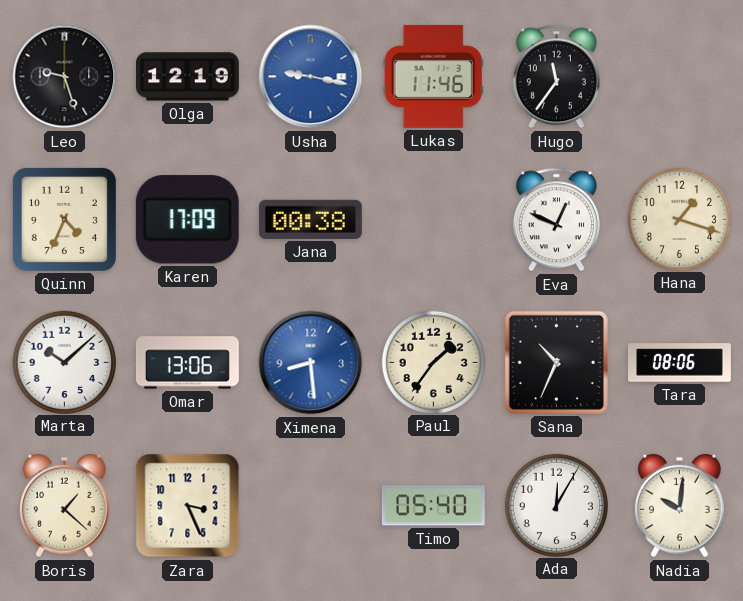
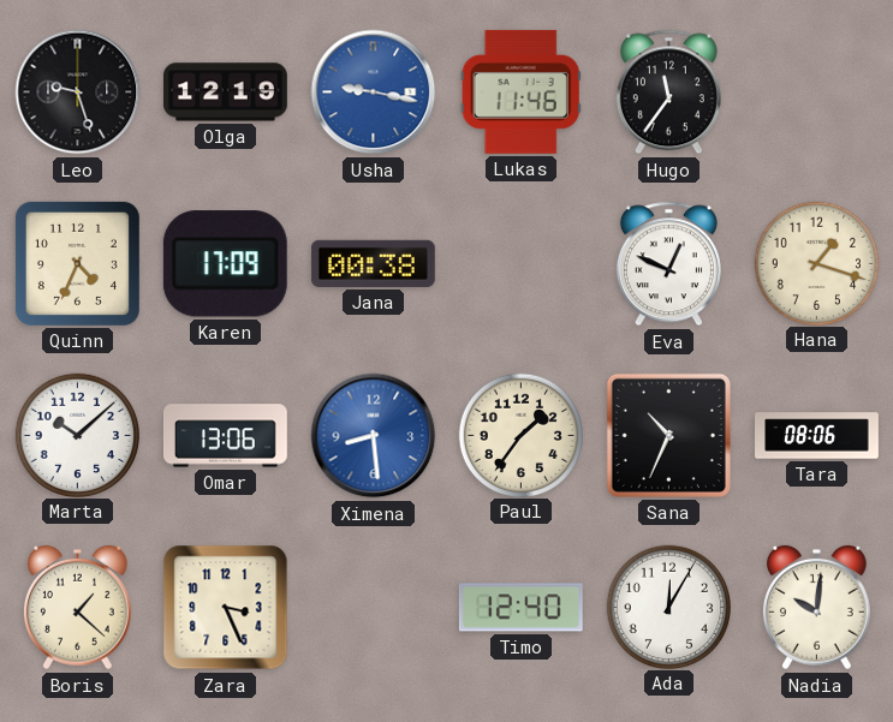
Timo: 05:40 -> 12:40 (520, 608)
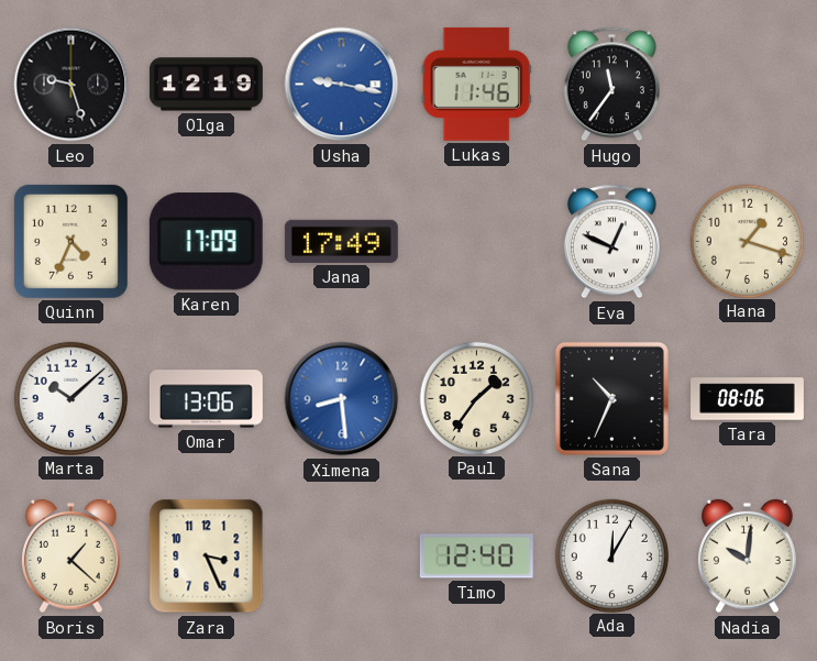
Jana: 00:38 -> 17:49 (341, 241)
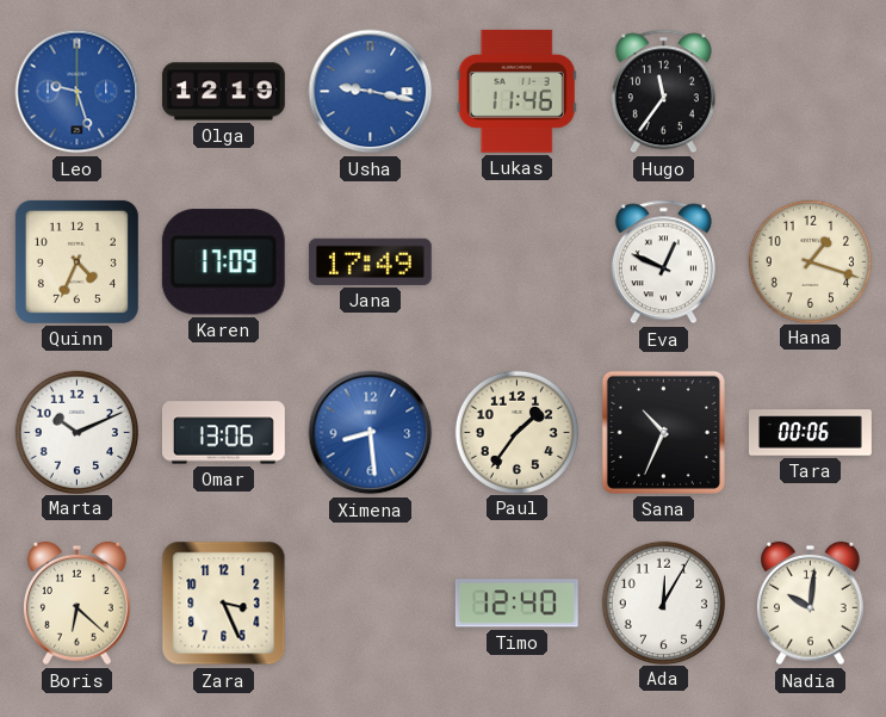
Leo dial: black -> blue (78, 92)
Marta: 10:08 -> 10:11 (76, 432)
Tara: 08:06 -> 00:06 (811, 433)
Boris: 1:22 -> 6:22 (78, 604)
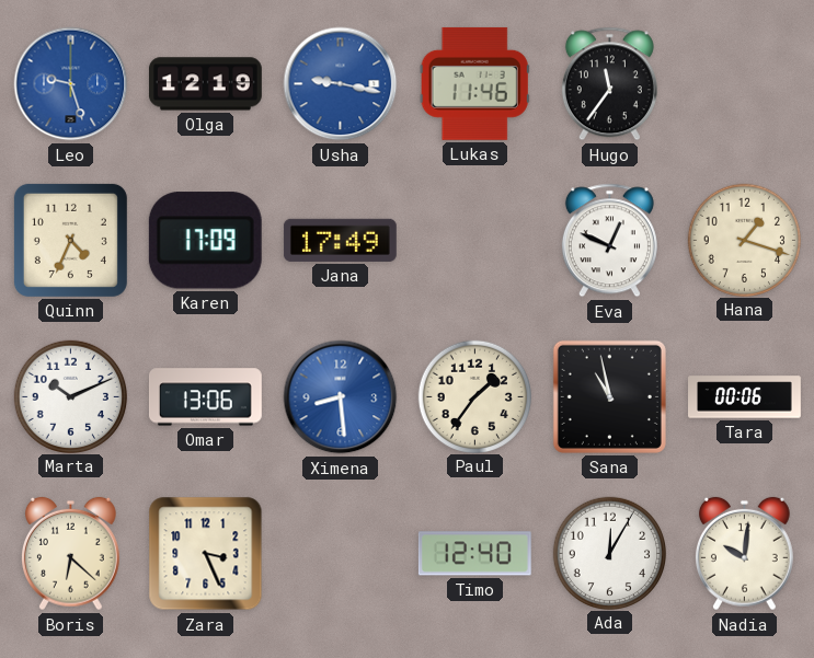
Sana: 10:34 -> 10:58 (609, 396)
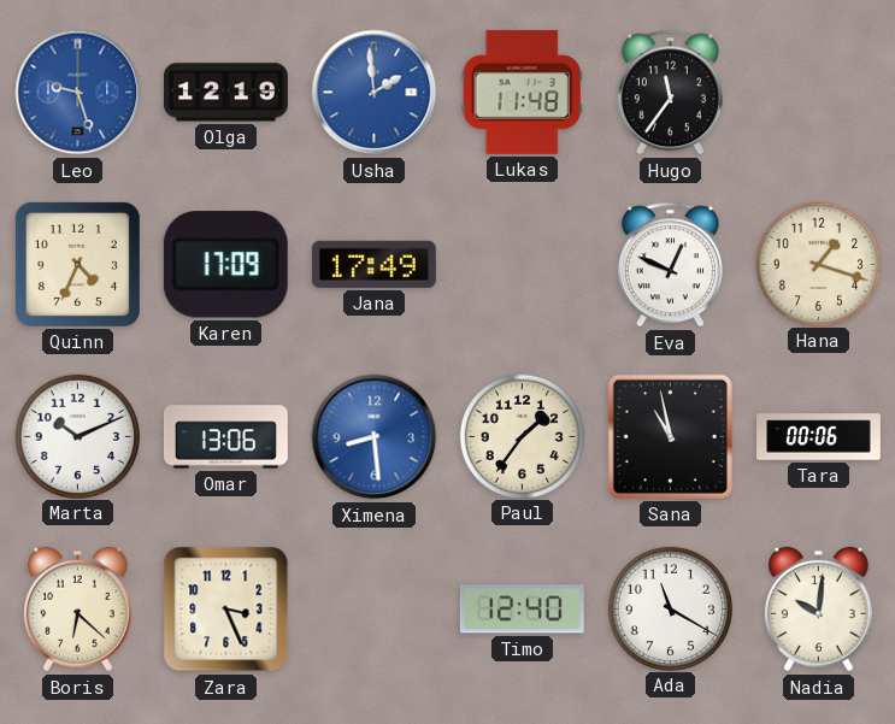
Usha: 9:17 -> 1:59 (375, 93)
Lukas: 11:46 -> 11:48 (522, 92)
Ada: 12:05 -> 11:20 (670, 608)
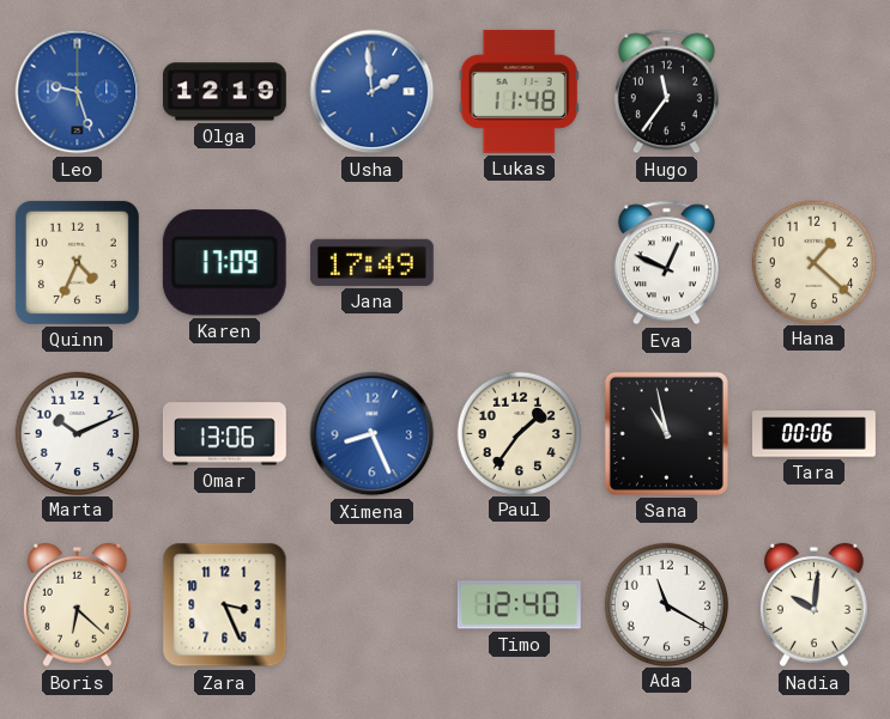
Hana: 1:18 -> 1:22 (813, 262)
Ximena: 8:29 -> 8:26 (373, 434)
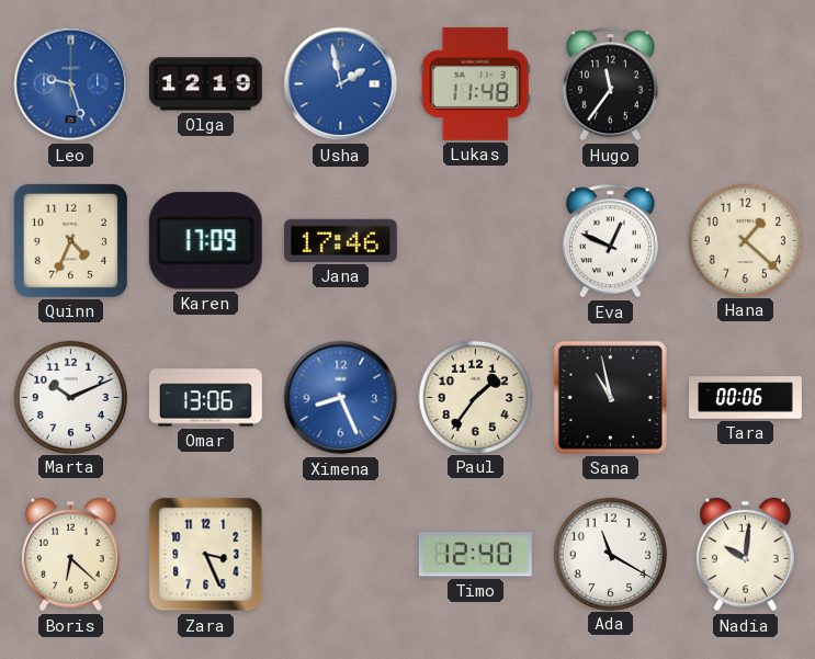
Usha: 1:59 -> 1:58 (341, 84)
Jana: 17:49 -> 17:46 (340, 240)
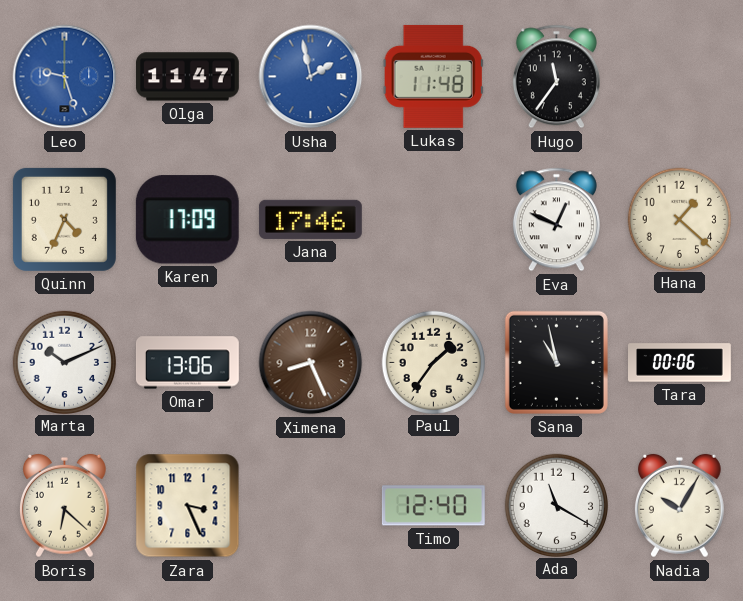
Olga: 12:19 -> 11:47 (187, 77)
Ximena dial: blue -> brown (311, 363)
Nadia: 10:01 -> 10:05 (680, 506)
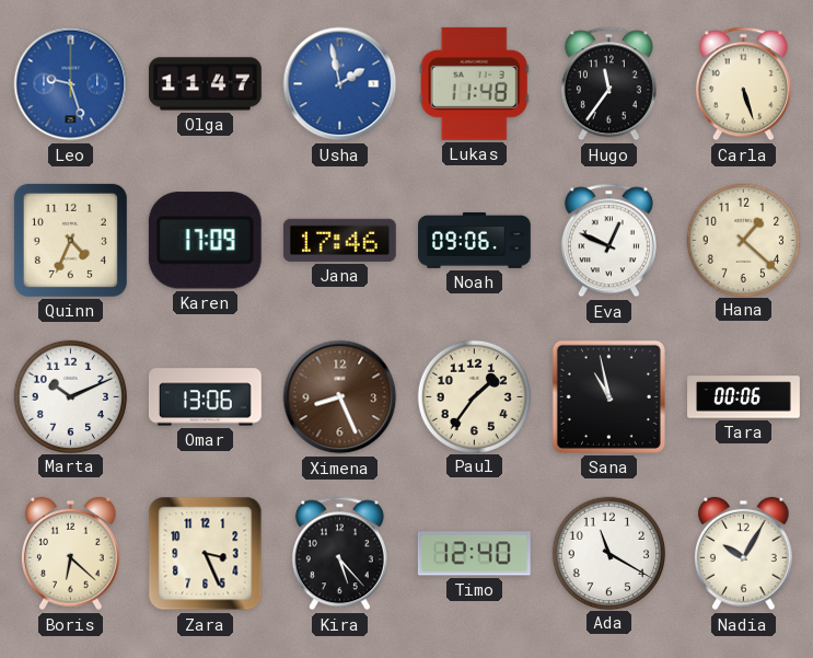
Carla: none -> 5:27 (743, 84)
Noah: none -> 09:06 (475, 240)
Kira: none -> 5:23 (339, 554)
